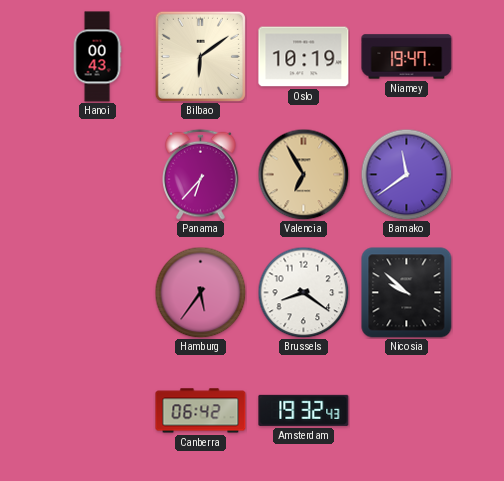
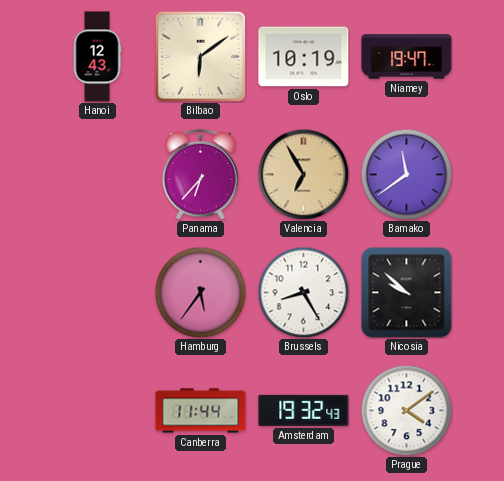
Hanoi: 00:43 -> 12:43 (97, 57)
Brussels: 8:21 -> 8:25 (303, 292)
Canberra: 06:42 -> 11:44 (201, 411)
Prague: none -> 4:09 (406, 410)
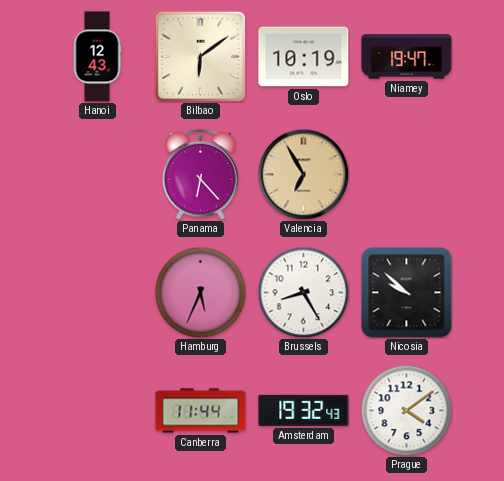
Panama: 6:37 -> 6:23 (201, 174)
Bamako: 11:39 -> none (406, 174)
Hamburg: 5:36 -> 5:34 (200, 292)
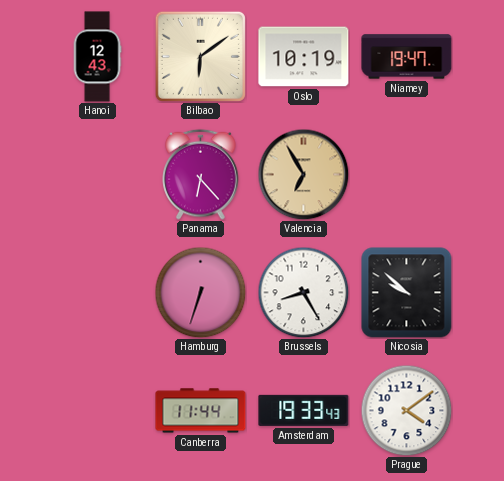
Hamburg: 5:34 -> 6:33 (200, 292)
Amsterdam: 19:32 -> 19:33 (304, 410)
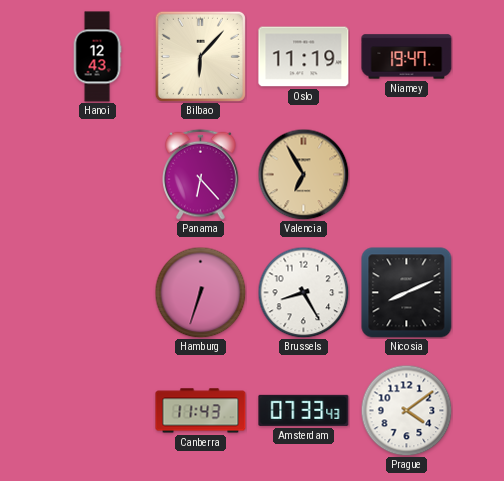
Bilbao: 6:09 -> 6:07 (200, 56)
Oslo: 10:19 -> 11:19 (304, 57)
Nicosia: 9:52 -> 8:11 (407, 293)
Canberra: 11:44 -> 11:43 (201, 411)
Amsterdam: 19:33 -> 07:33 (304, 410)
